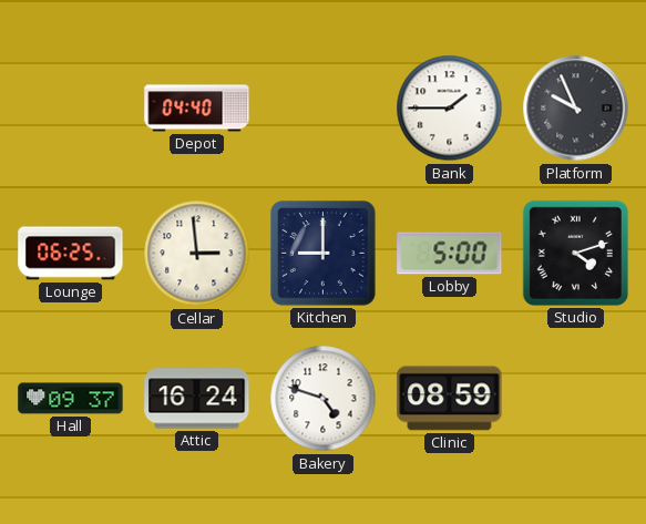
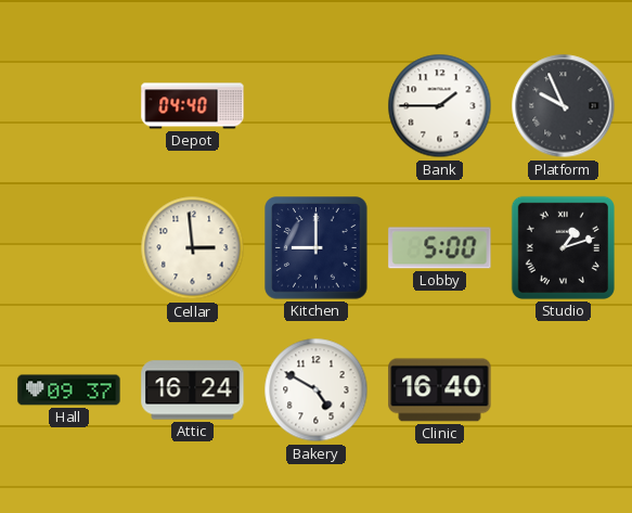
Lounge: 06:25 -> none (71, 254)
Studio: 4:12 -> 1:12 (563, 247)
Bakery: 4:48 -> 4:50 (317, 390)
Clinic: 08:59 -> 16:40 (440, 390)
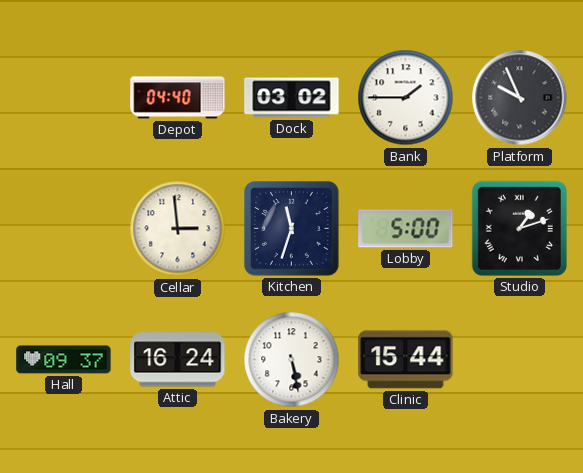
Dock: none -> 03:02 (292, 98)
Kitchen: 9:00 -> 11:33 (292, 229)
Bakery: 4:50 -> 5:28 (292, 360)
Clinic: 16:40 -> 15:44 (406, 360)
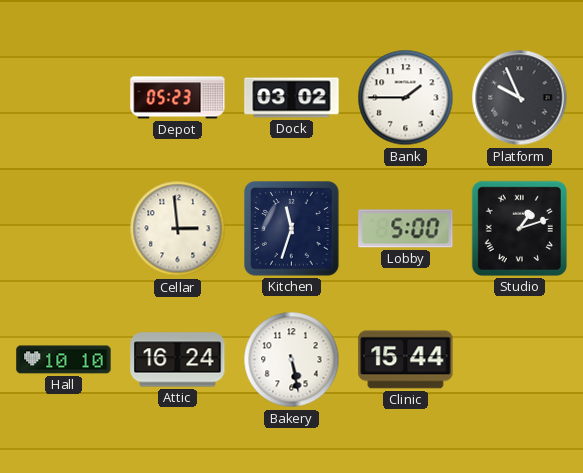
Depot: 04:40 -> 05:23 (178, 98)
Hall: 09:37 -> 10:10 (64, 360)
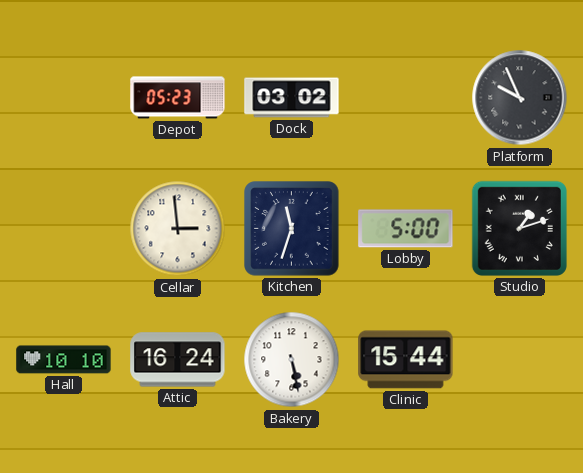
Bank: 1:45 -> none (406, 98)
